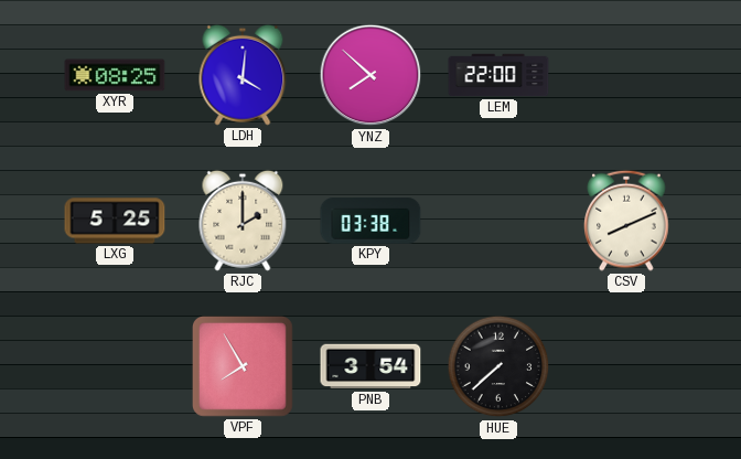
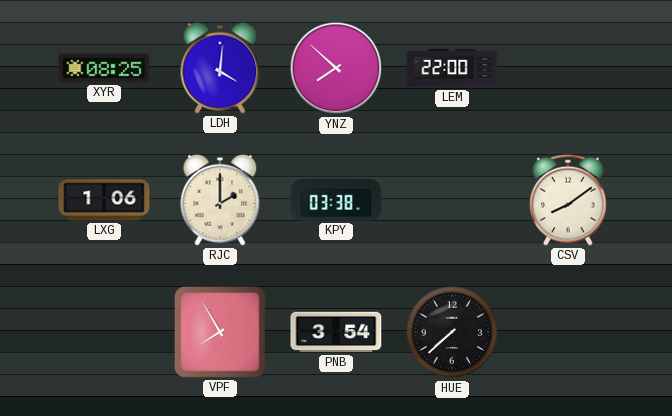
LXG: 5:25 -> 1:06 (104, 200)
CSV: 8:11 -> 8:09 (568, 200)
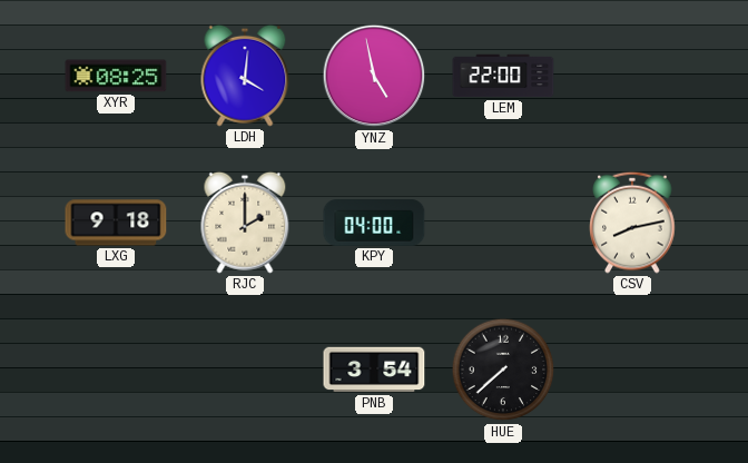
YNZ: 7:52 -> 4:58 (374, 76)
LXG: 1:06 -> 9:18 (116, 223)
KPY: 03:38 -> 04:00 (374, 223)
CSV: 8:09 -> 8:13 (632, 223)
VPF: 7:55 -> none (221, 333)
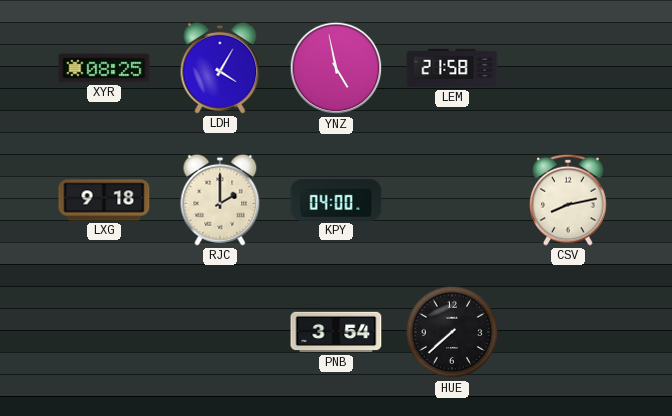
LDH: 4:01 -> 4:05 (220, 68)
LEM: 22:00 -> 21:58 (452, 68)
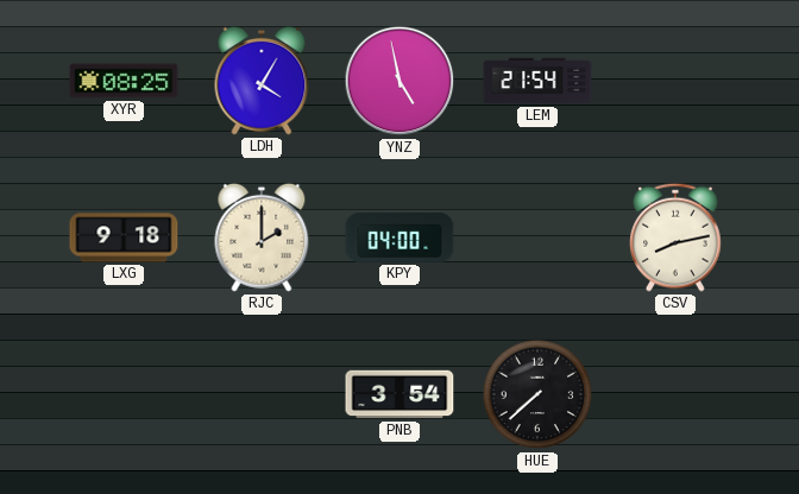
LEM: 21:58 -> 21:54 (537, 81)
